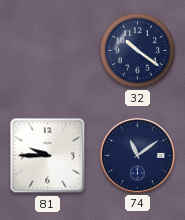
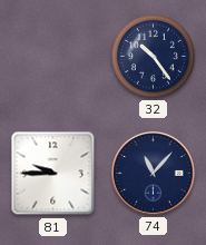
32: 10:21 -> 10:24 (153, 56)
74: 11:09 -> 11:07 (154, 174)
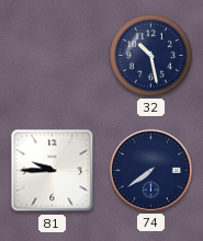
32: 10:24 -> 10:28 (150, 55)
74: 11:07 -> 7:39 (151, 171)
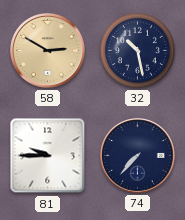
58: none -> 2:50 (48, 51)
74: 7:39 -> 7:37 (138, 156)
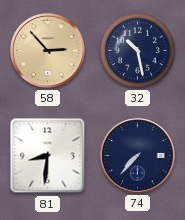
58: 2:50 -> 2:53 (48, 51)
81: 9:45 -> 8:31 (48, 156)
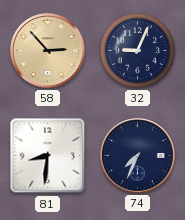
32: 10:28 -> 9:04 (137, 50)
74: 7:37 -> 7:34 (138, 156)
